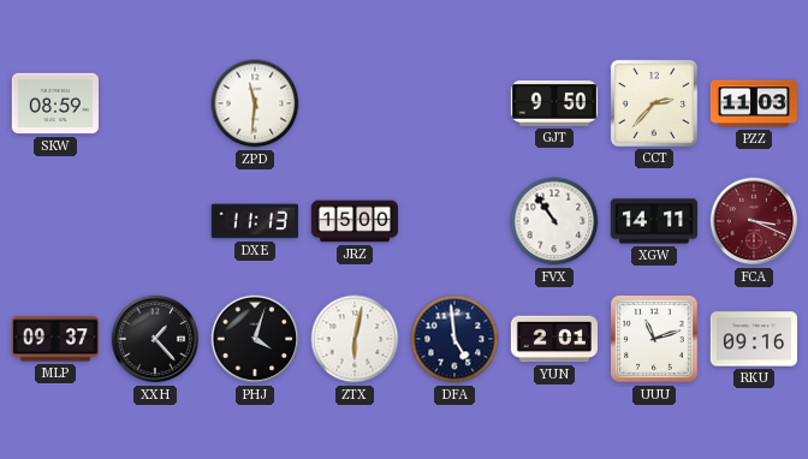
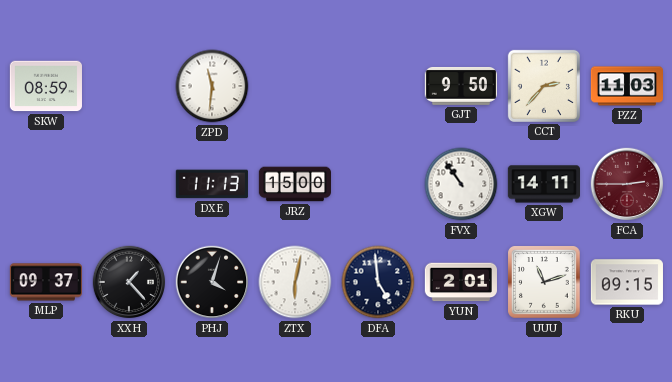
FCA: 3:19 -> 2:45 (627, 184)
RKU: 09:16 -> 09:15 (627, 282)
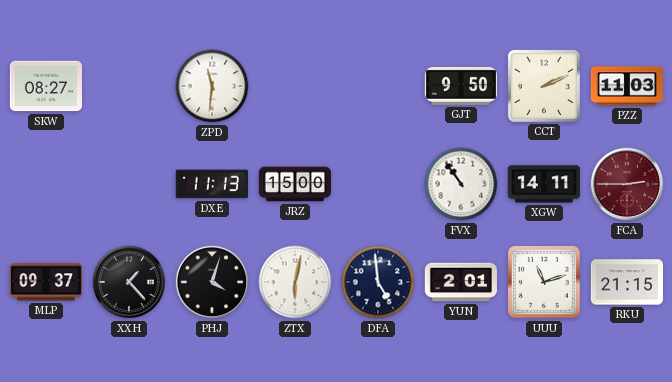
SKW: 08:59 -> 08:27 (46, 86)
CCT: 2:37 -> 2:11 (544, 86)
RKU: 09:15 -> 21:15 (627, 282)
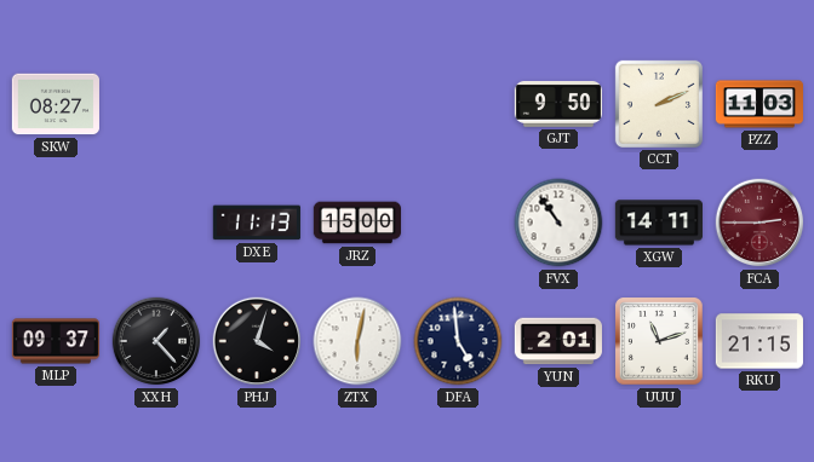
ZPD: 11:31 -> none (212, 86)
